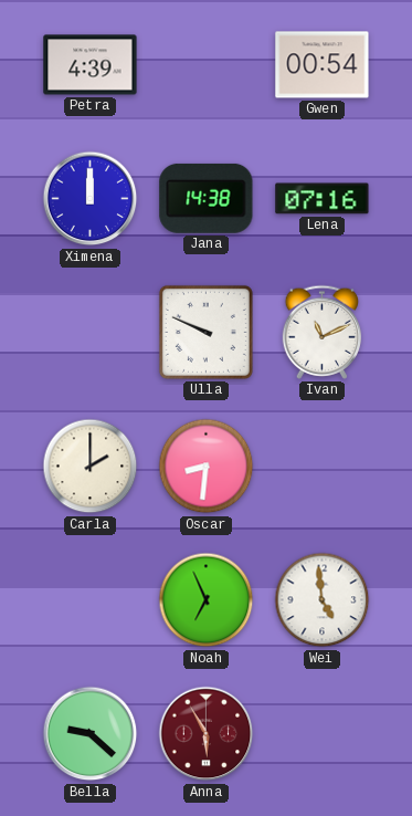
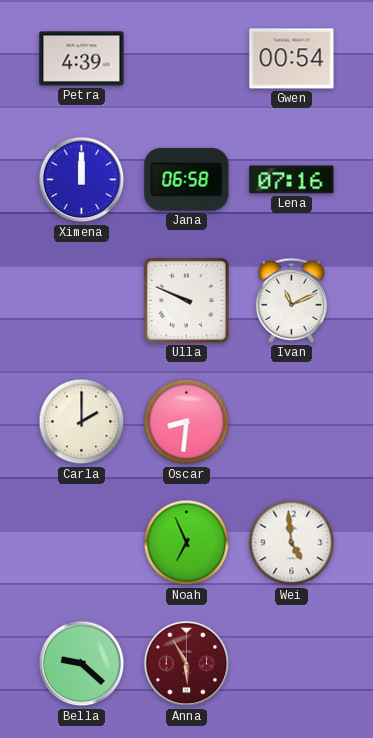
Jana: 14:38 -> 06:58 (187, 179)
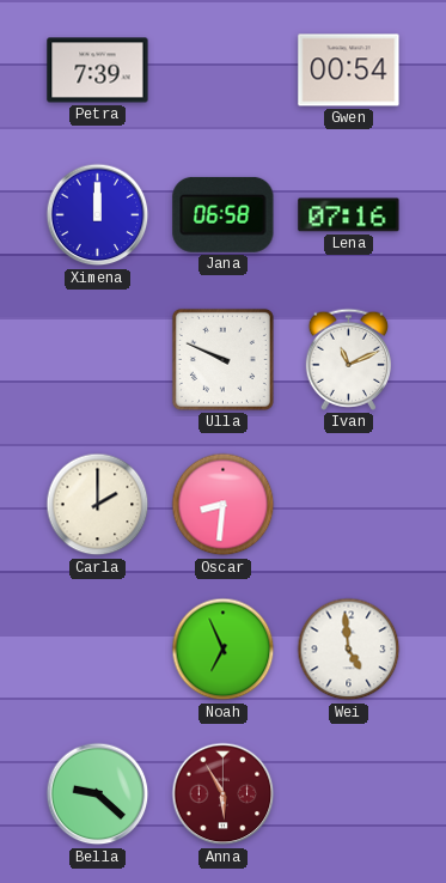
Petra: 4:39 -> 7:39 (98, 71)
